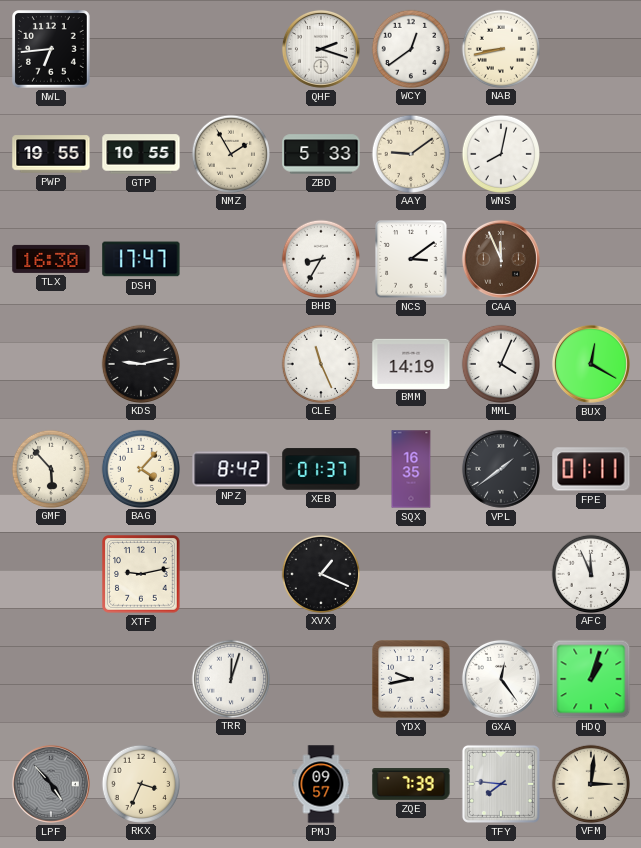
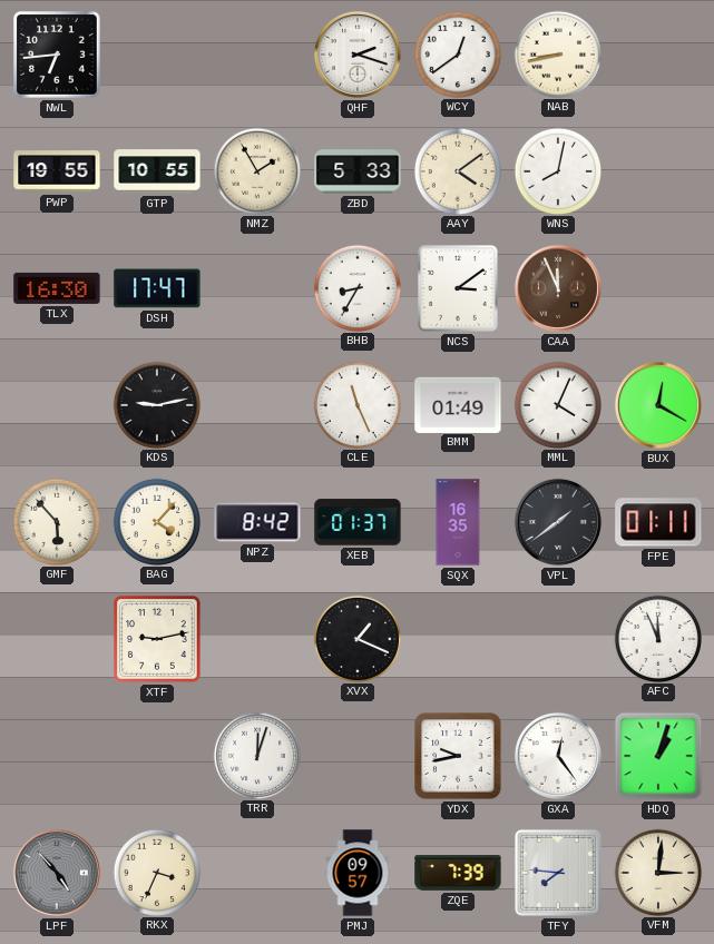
AAY: 9:09 -> 4:09 (457, 170)
BMM: 14:19 -> 01:49 (458, 404)
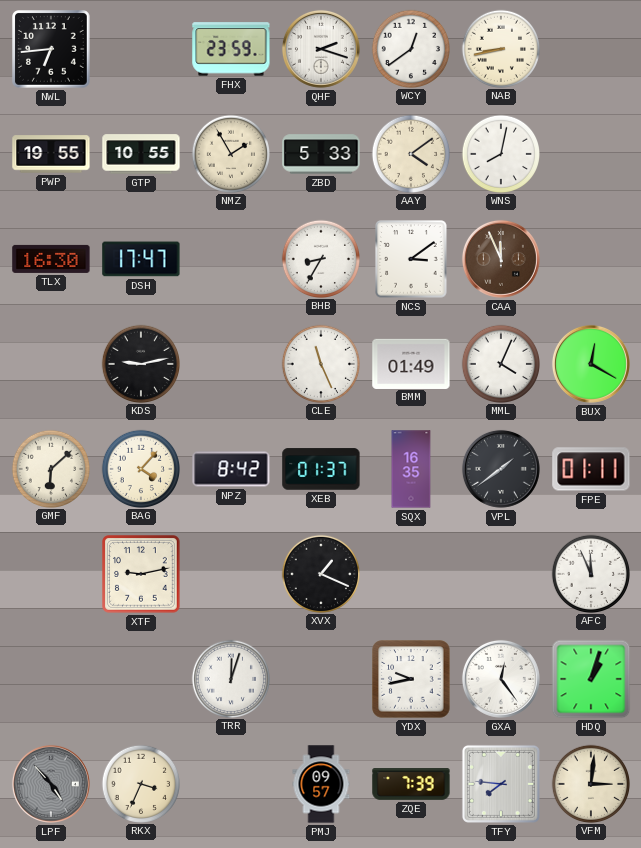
FHX: none -> 23:59 (231, 49)
GMF: 5:53 -> 6:08 (50, 468)
